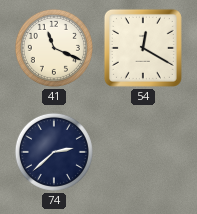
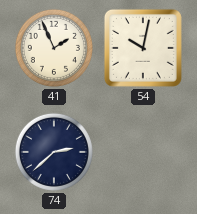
41: 11:19 -> 1:56 (54, 48)
54: 12:20 -> 10:02 (143, 48)
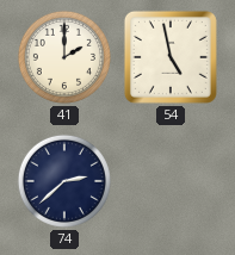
41: 1:56 -> 2:00 (64, 57)
54: 10:02 -> 4:58 (171, 57)
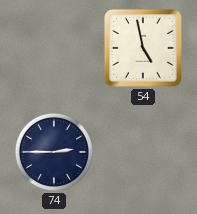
41: 2:00 -> none (64, 57)
74: 2:38 -> 2:45 (54, 152)
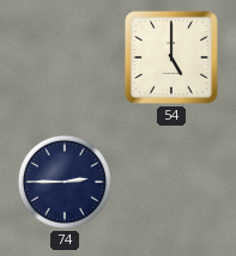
54: 4:58 -> 5:00 (171, 57)
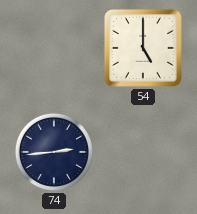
74: 2:45 -> 2:44 (54, 152)
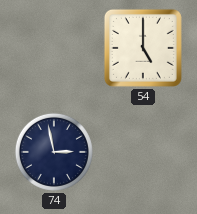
74: 2:44 -> 2:58 (54, 152)
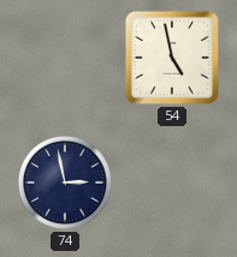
54: 5:00 -> 4:58 (172, 58)
